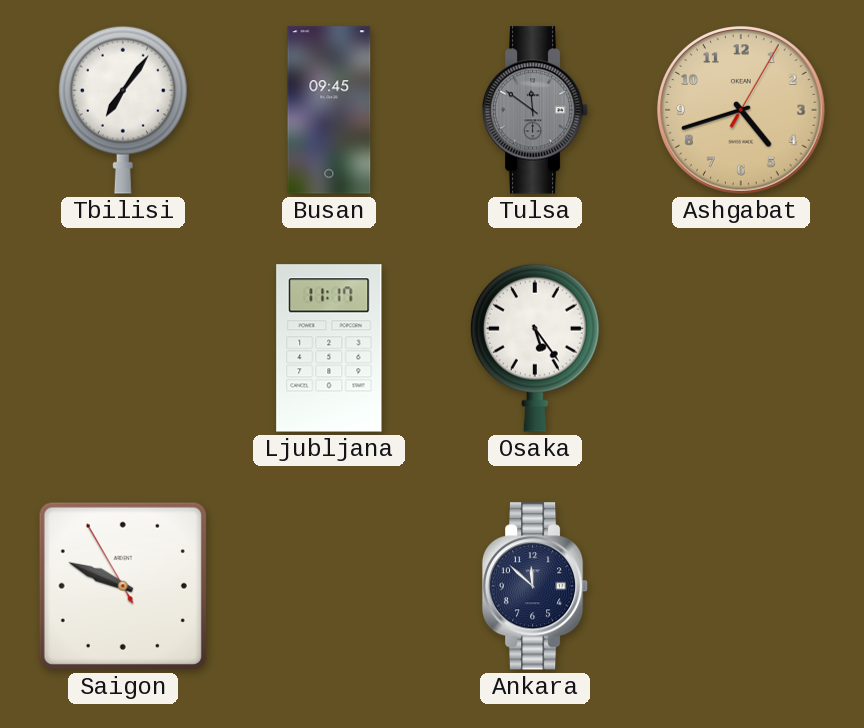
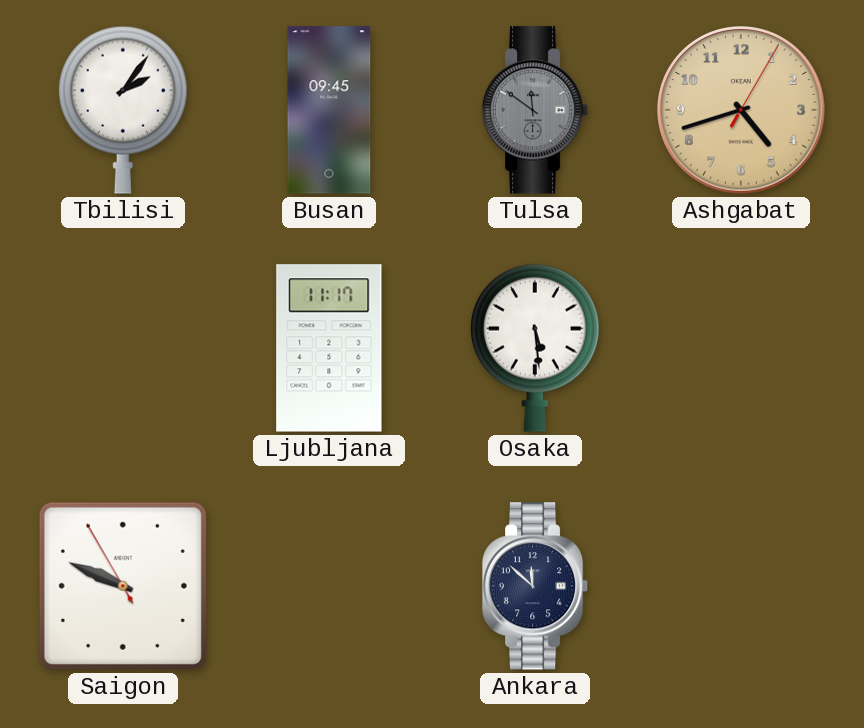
Tbilisi: 7:06 -> 2:06 (123, 110)
Osaka: 5:24 -> 5:29 (535, 348)
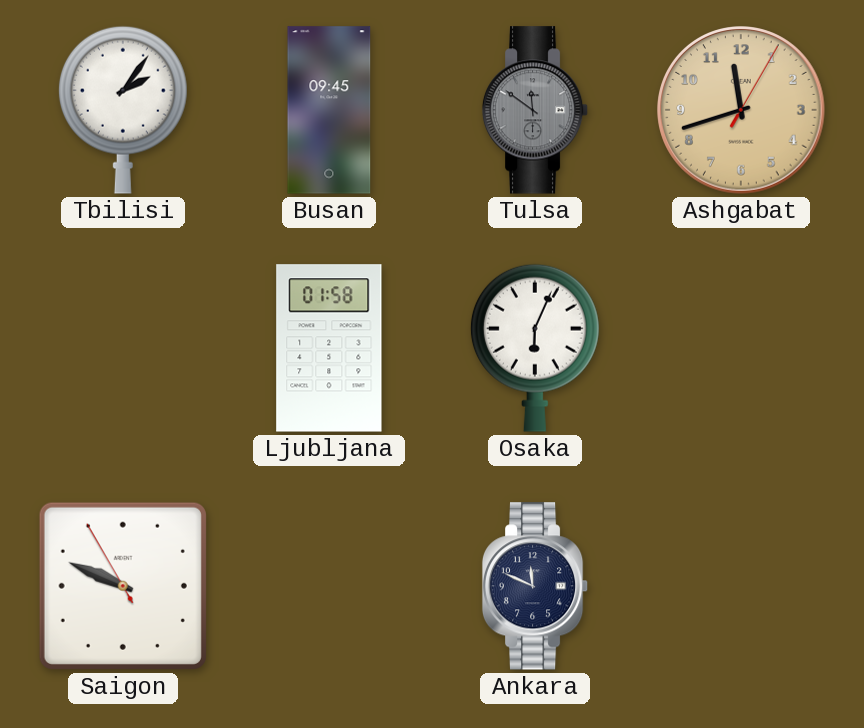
Ashgabat: 4:42 -> 11:42 (741, 110)
Ljubljana: 11:17 -> 01:58 (329, 348)
Osaka: 5:29 -> 6:04 (535, 348)
Ankara: 11:52 -> 11:49 (535, 586)
